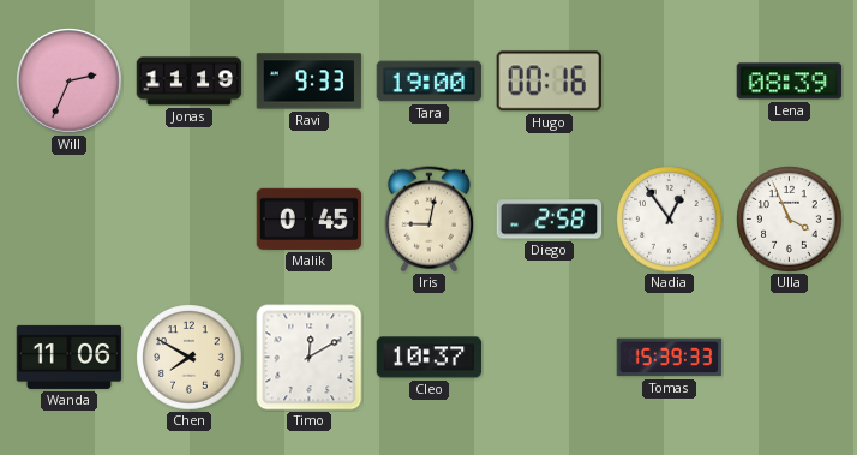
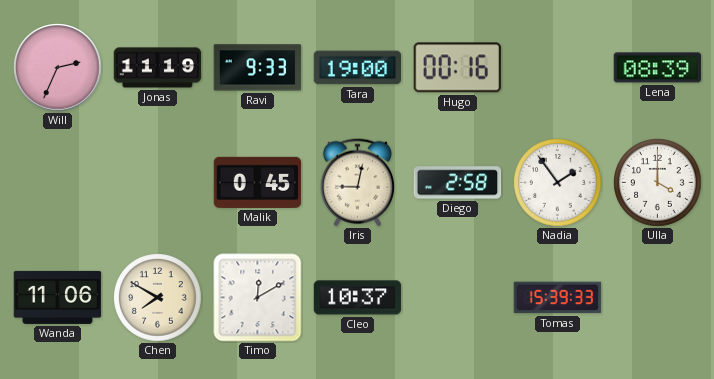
Nadia: 12:54 -> 1:54 (558, 183)
Ulla: 3:56 -> 4:00 (658, 183)
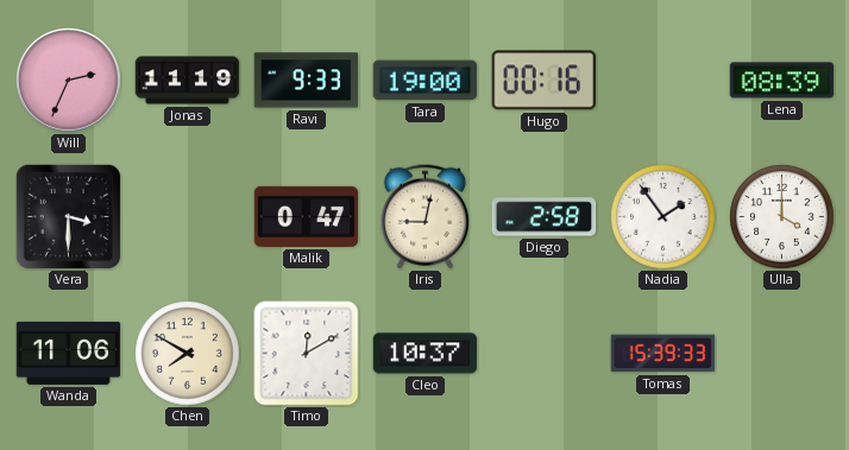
Vera: none -> 3:30 (68, 216)
Malik: 0:45 -> 0:47 (307, 216)
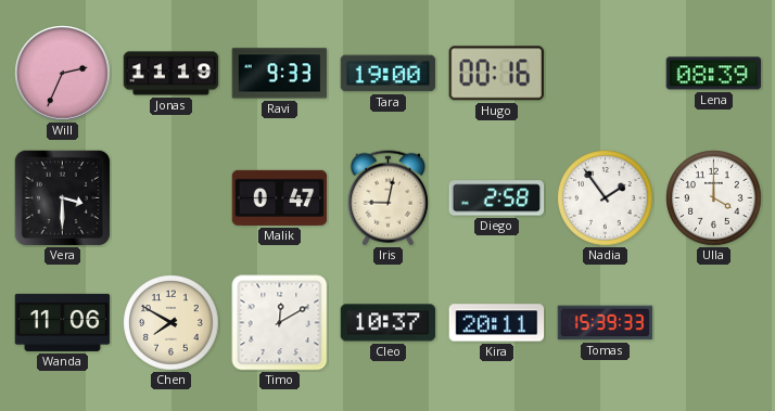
Kira: none -> 20:11 (497, 323)
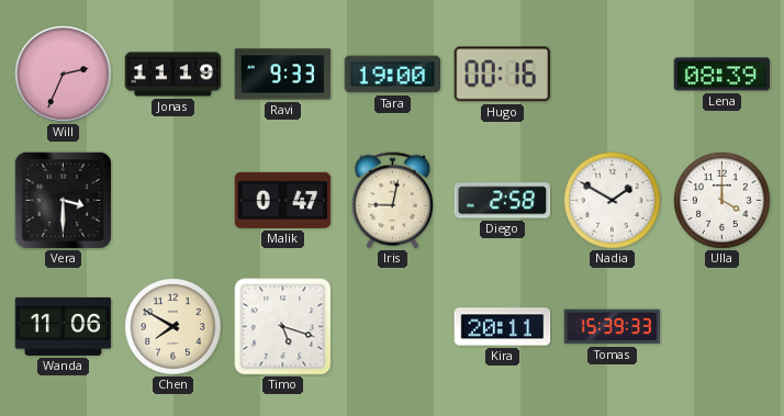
Nadia: 1:54 -> 1:50 (613, 201)
Timo: 12:10 -> 5:18 (283, 327)
Cleo: 10:37 -> none (389, 323)
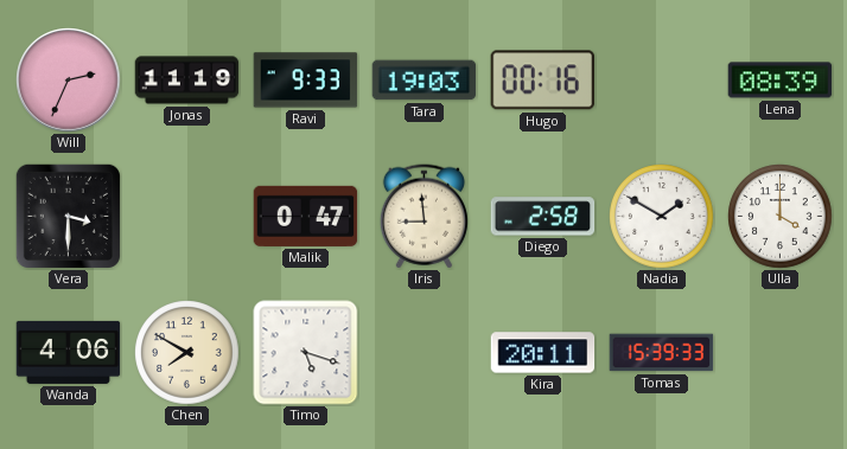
Tara: 19:00 -> 19:03 (425, 81)
Iris: 9:02 -> 8:59 (423, 217)
Wanda: 11:06 -> 4:06 (69, 352)
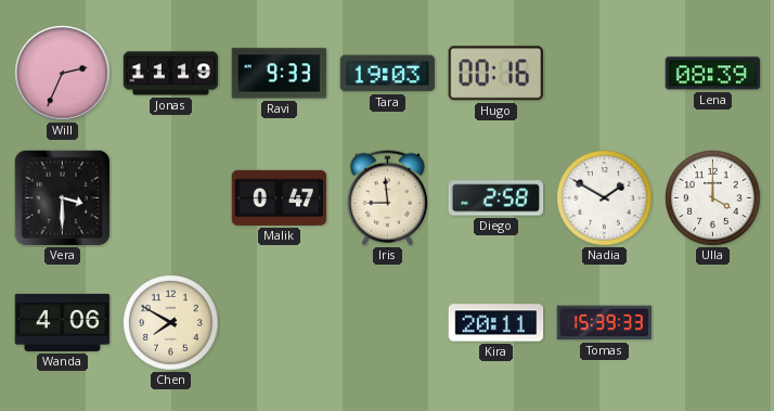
Timo: 5:18 -> none (306, 353)
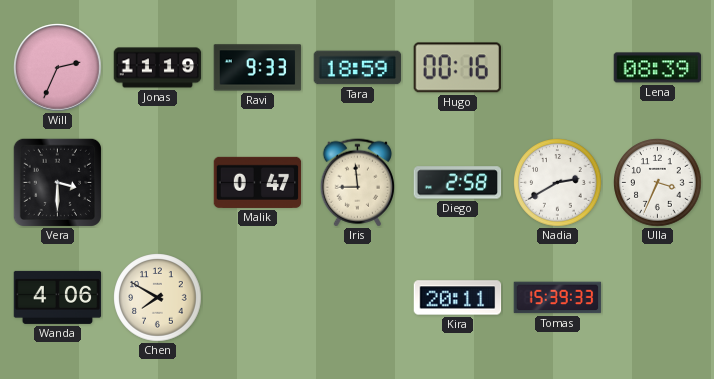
Tara: 19:03 -> 18:59 (358, 68)
Nadia: 1:50 -> 2:40 (558, 183)
Ulla: 4:00 -> 3:34 (658, 183)
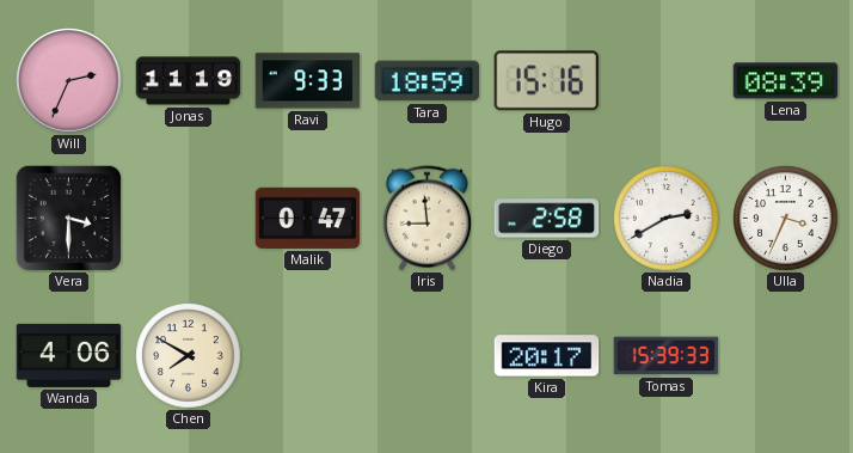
Hugo: 00:16 -> 15:16 (546, 81)
Kira: 20:11 -> 20:17 (547, 356)
